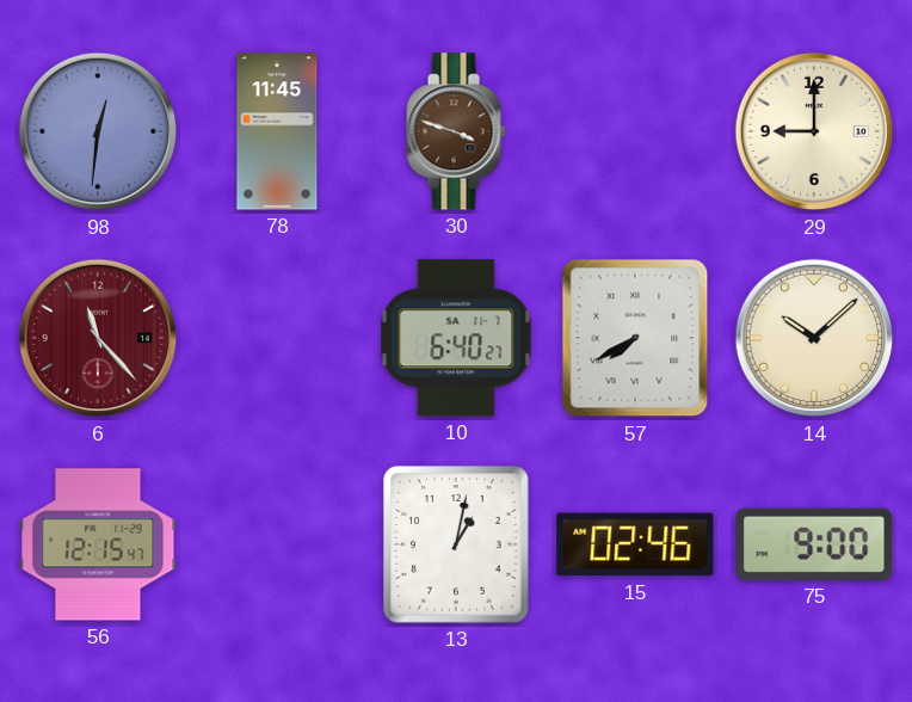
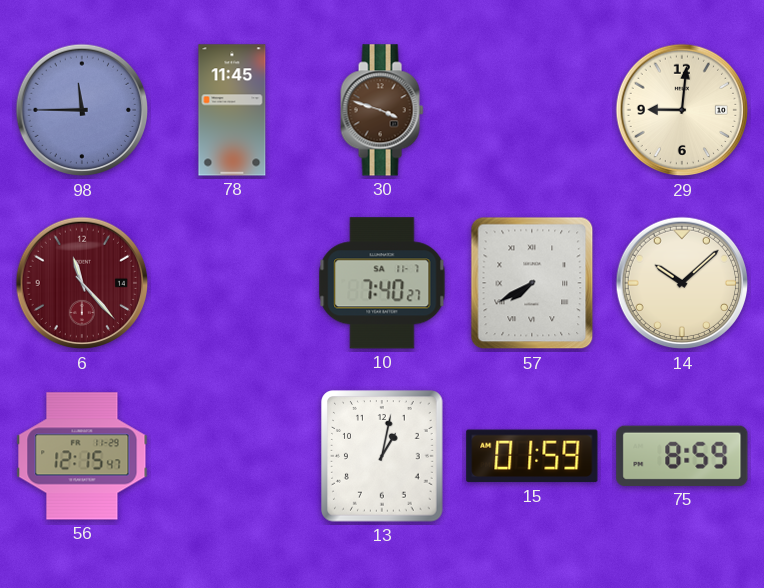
98: 12:31 -> 11:45 (82, 110)
29: 9:00 -> 9:01 (682, 110)
10: 6:40 -> 7:40 (382, 283)
15: 02:46 -> 01:59 (532, 456)
75: 9:00 -> 8:59 (682, 456)
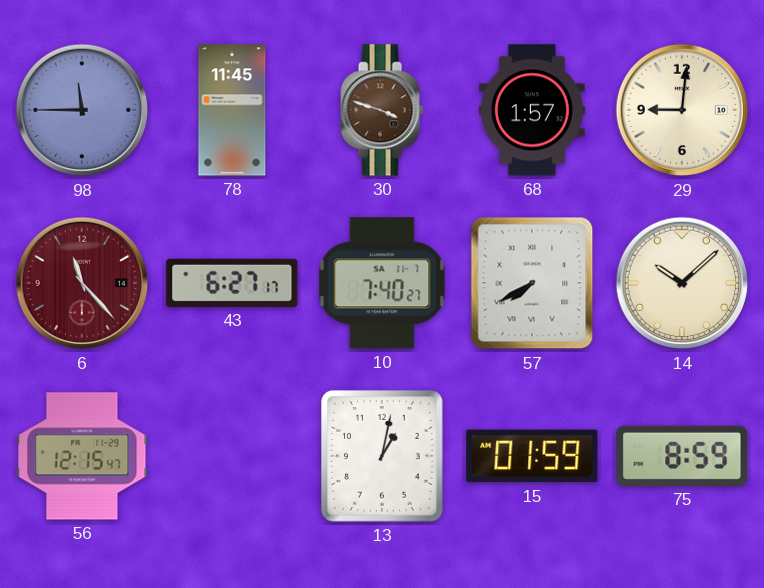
68: none -> 1:57 (532, 110)
43: none -> 6:27 (232, 283)
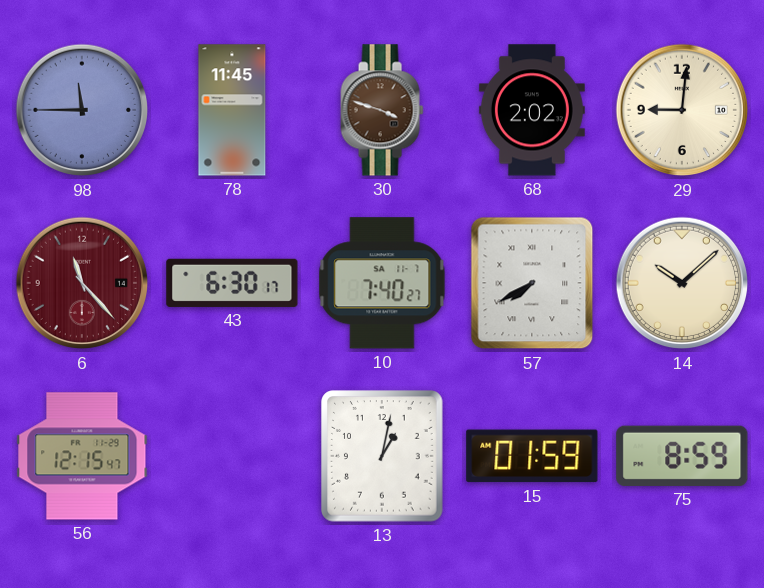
68: 1:57 -> 2:02 (532, 110)
43: 6:27 -> 6:30 (232, 283)
